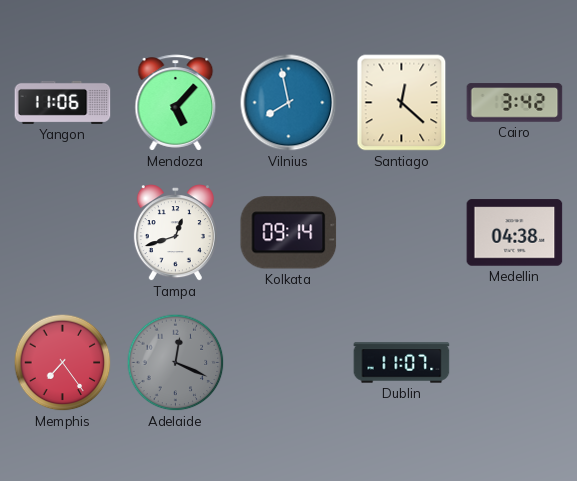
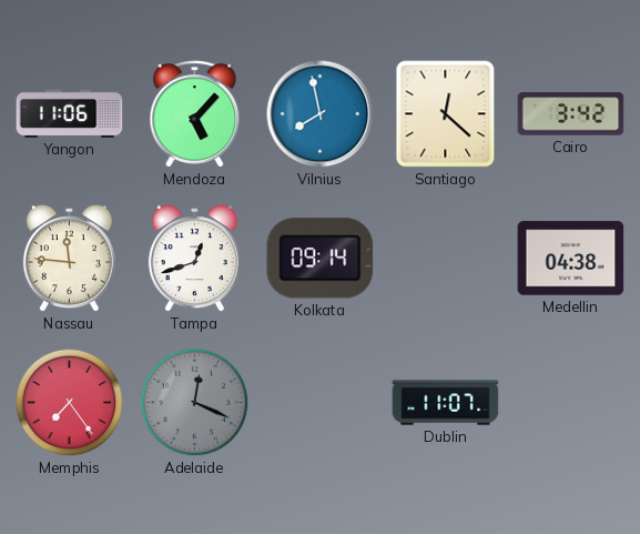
Nassau: none -> 11:46 (69, 259)
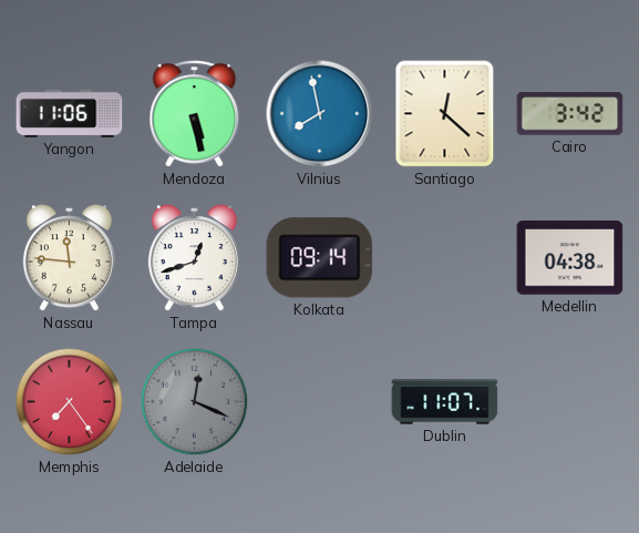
Mendoza: 5:07 -> 5:28 (195, 114)
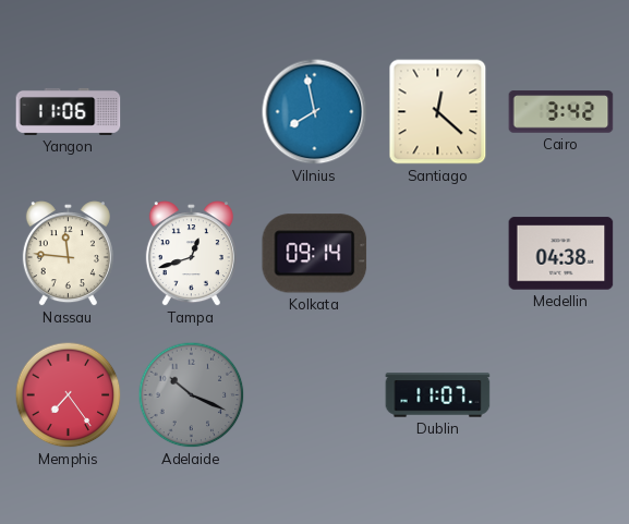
Mendoza: 5:28 -> none (195, 114)
Adelaide: 12:19 -> 10:19 (192, 395)
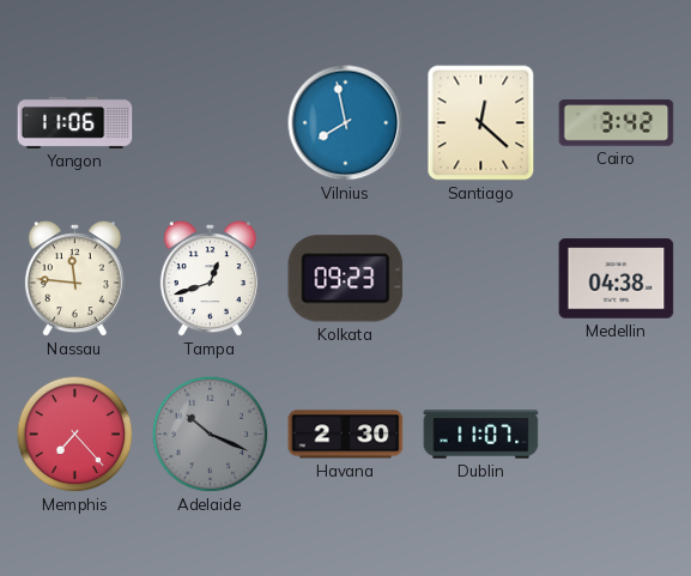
Kolkata: 09:14 -> 09:23 (346, 279)
Memphis: 7:24 -> 7:23 (75, 435)
Havana: none -> 2:30 (346, 435)
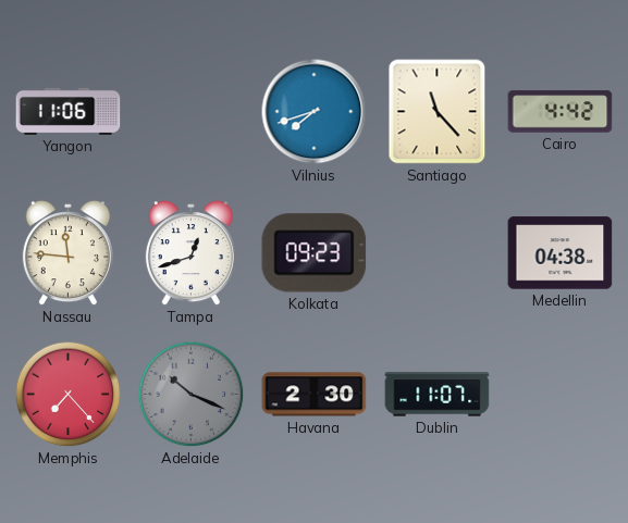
Vilnius: 7:58 -> 7:42 (315, 112)
Santiago: 12:22 -> 11:23 (438, 112)
Cairo: 3:42 -> 4:42 (561, 112)
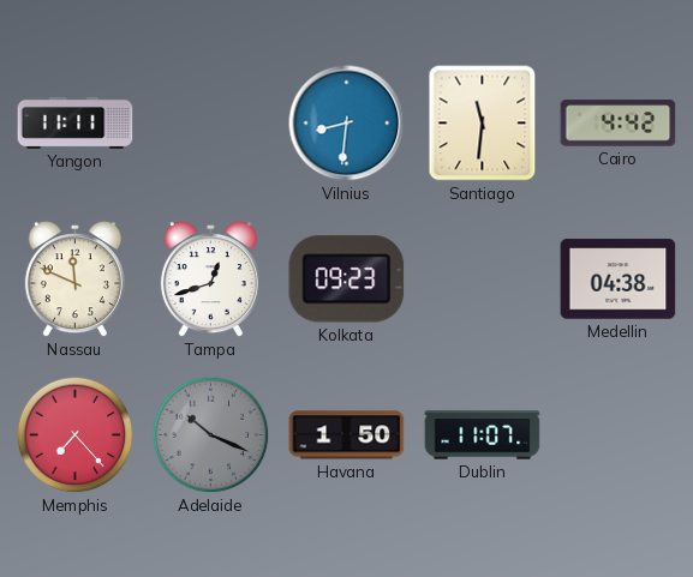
Yangon: 11:06 -> 11:11 (76, 122)
Vilnius: 7:42 -> 8:31 (347, 124)
Santiago: 11:23 -> 11:31 (483, 124)
Nassau: 11:46 -> 11:49 (74, 280)
Havana: 2:30 -> 1:50 (347, 435)
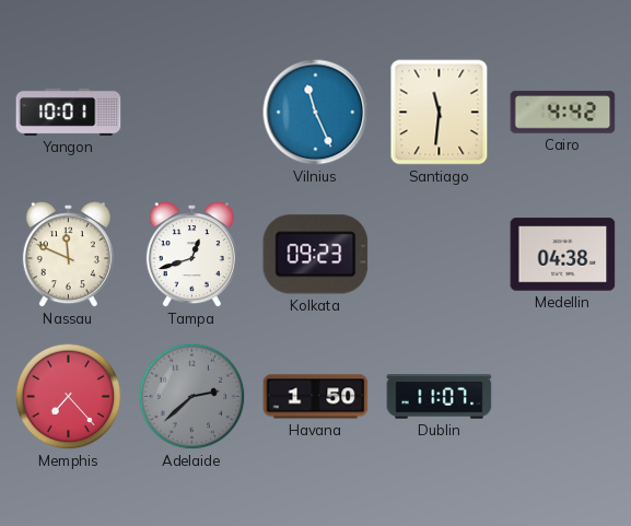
Yangon: 11:11 -> 10:01 (69, 112)
Vilnius: 8:31 -> 11:26 (316, 113)
Adelaide: 10:19 -> 2:38 (192, 397)
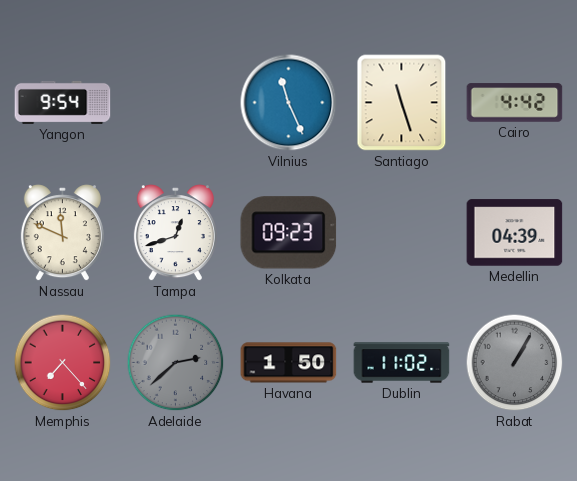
Yangon: 10:01 -> 9:54 (63, 102)
Santiago: 11:31 -> 11:27 (402, 103)
Medellin: 04:38 -> 04:39 (515, 233)
Dublin: 11:07 -> 11:02 (402, 363)
Rabat: none -> 1:05 (515, 363)
